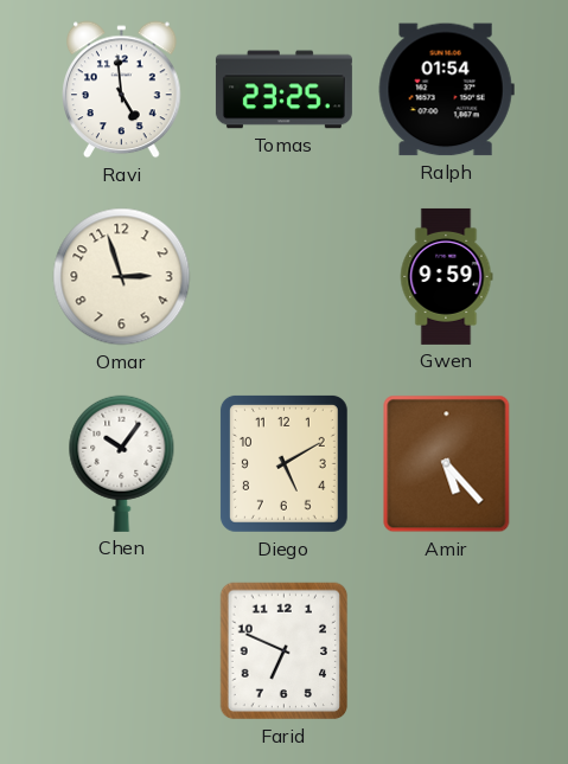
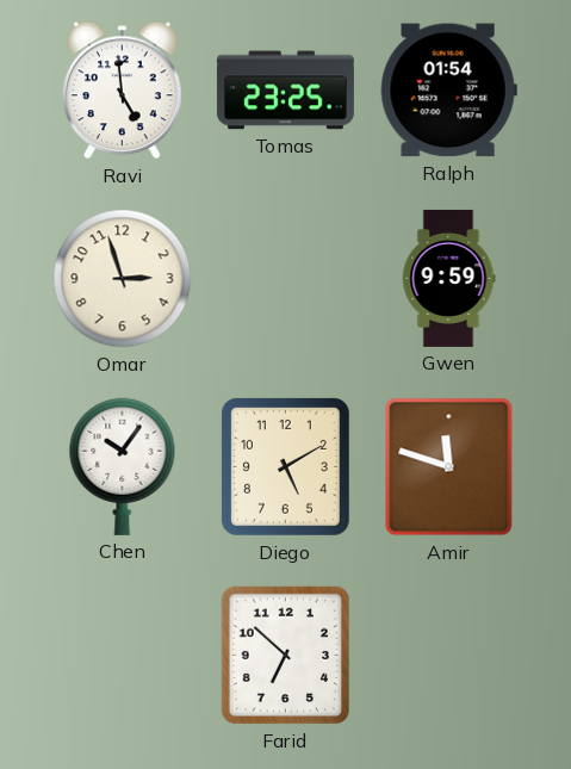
Amir: 5:23 -> 11:48 (449, 467)
Farid: 6:49 -> 6:52 (286, 656)
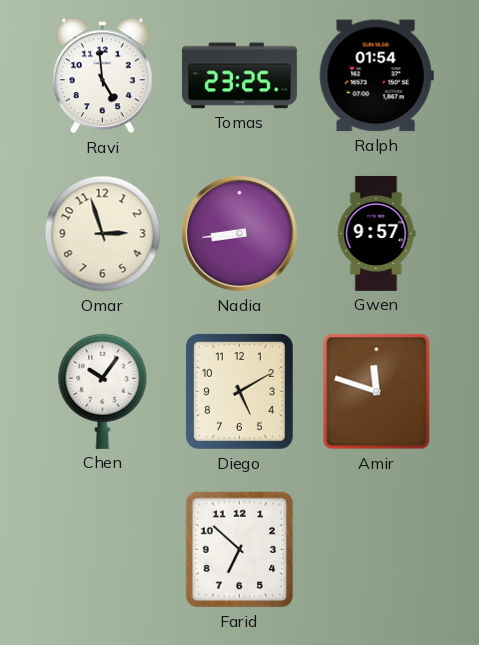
Nadia: none -> 8:44 (240, 234)
Gwen: 9:59 -> 9:57 (376, 233)
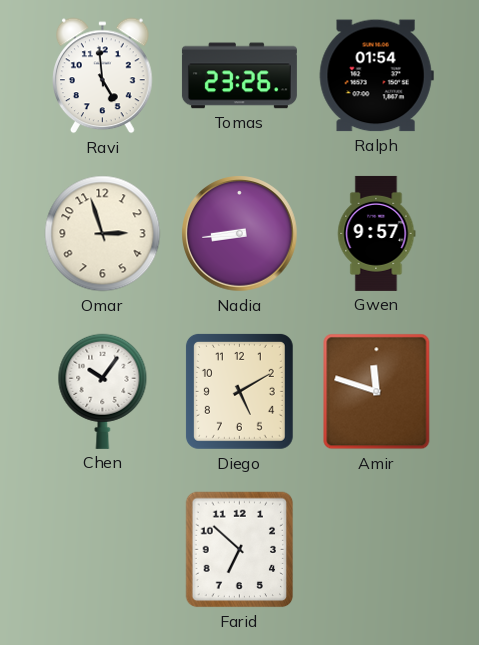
Tomas: 23:25 -> 23:26 (239, 76)
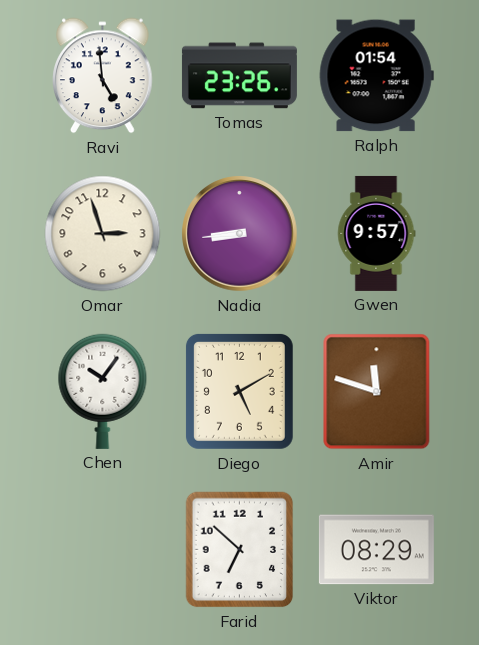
Viktor: none -> 08:29 (376, 550)
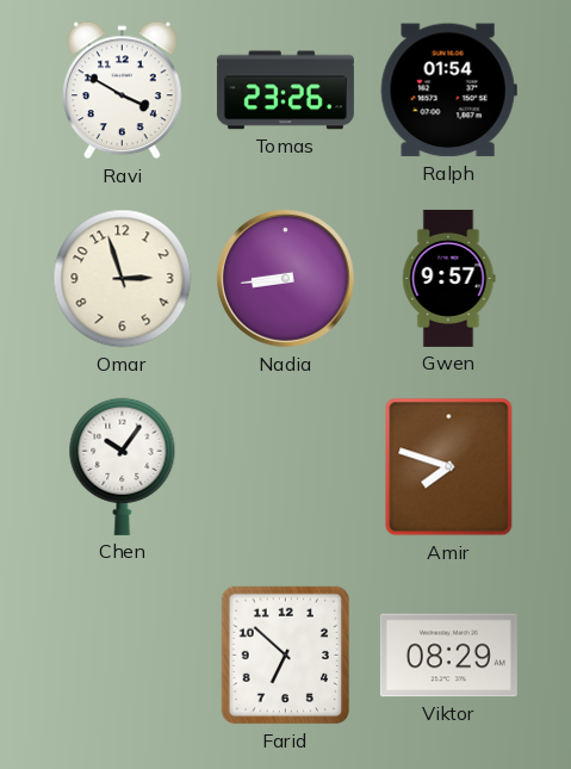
Ravi: 4:59 -> 3:50 (123, 91)
Diego: 5:10 -> none (239, 391)
Amir: 11:48 -> 7:48 (449, 467)
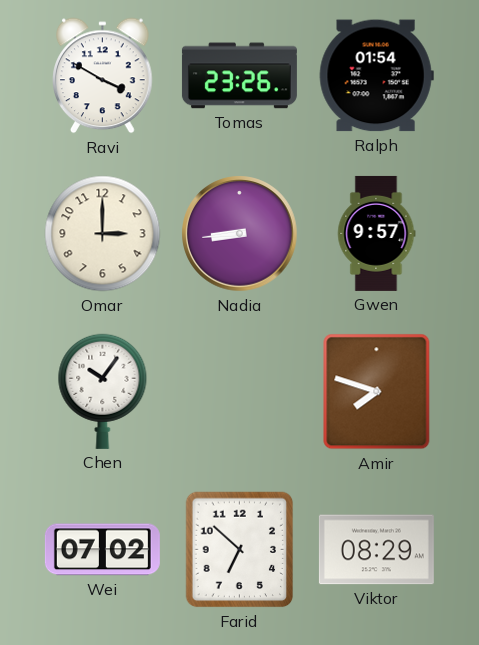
Omar: 2:57 -> 3:00 (103, 234)
Wei: none -> 07:02 (102, 550)
